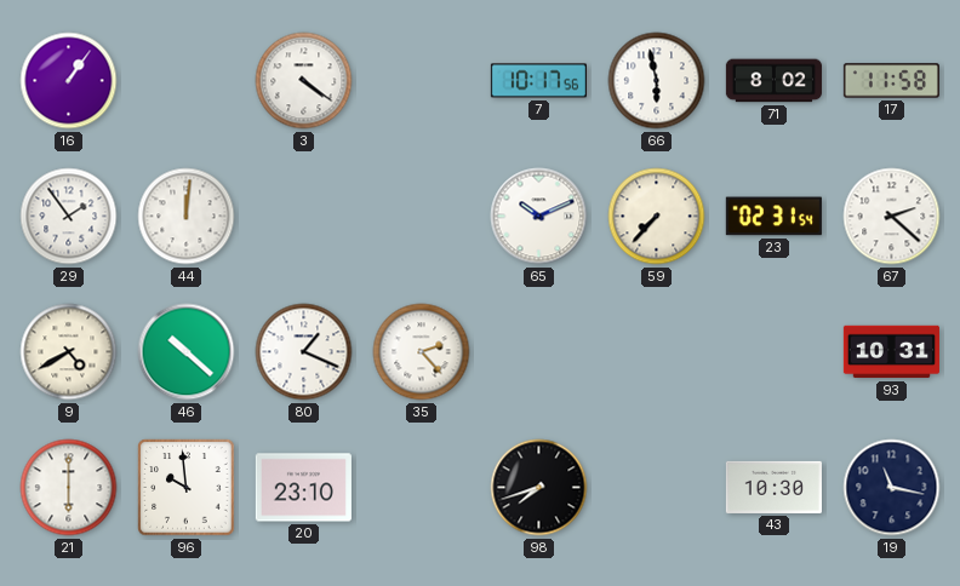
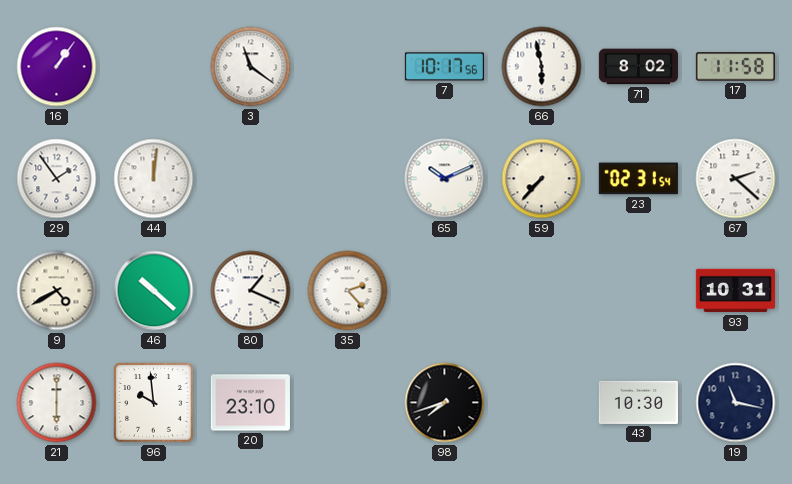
3: 4:21 -> 11:21 (251, 67)
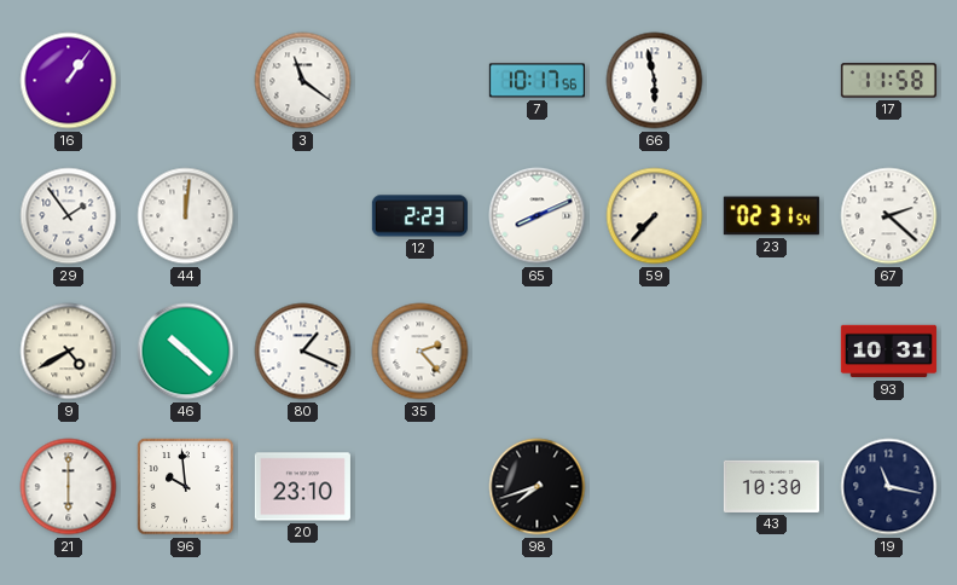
71: 8:02 -> none (638, 67)
12: none -> 2:23 (419, 216)
65: 10:11 -> 8:11 (538, 216)
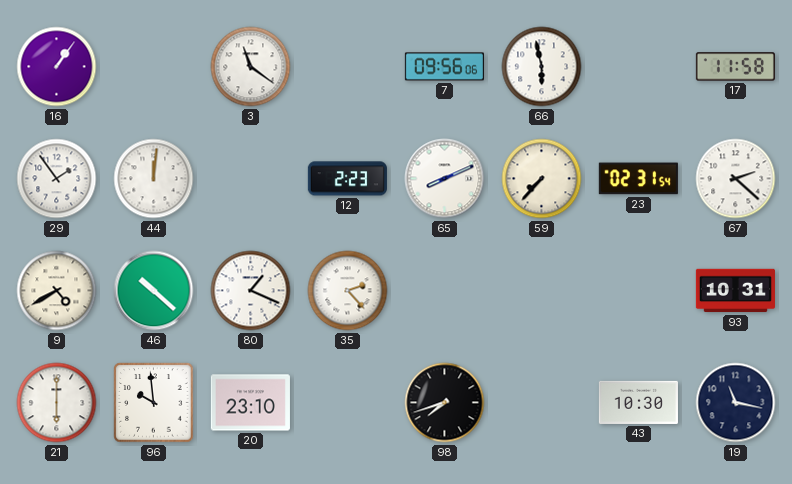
7: 10:17 -> 09:56 (444, 67)
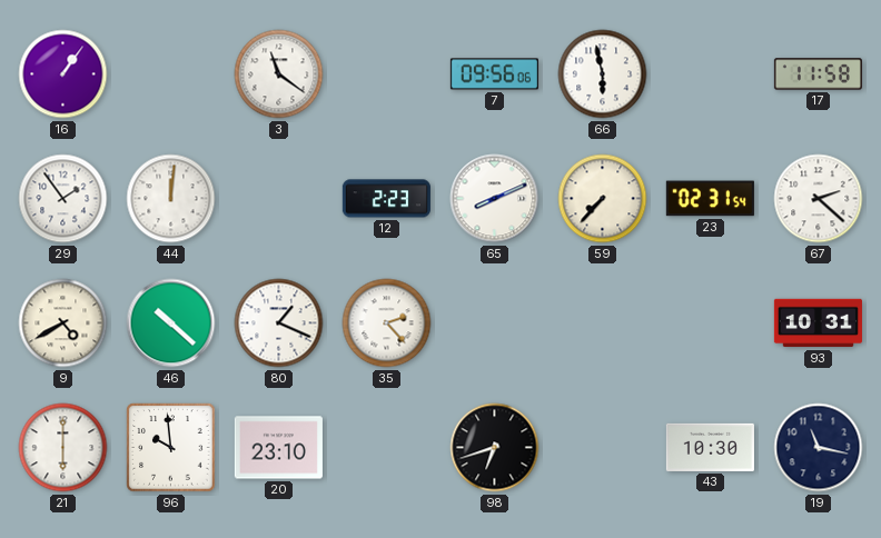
98: 7:42 -> 6:42 (495, 448)
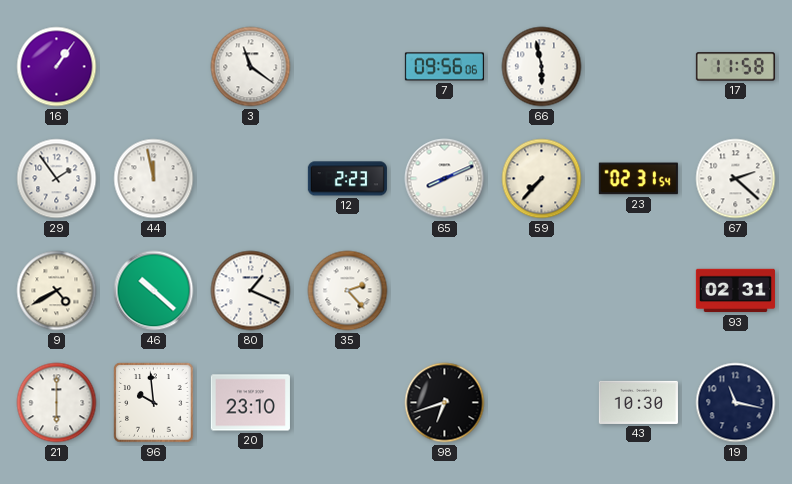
44: 12:01 -> 11:58 (154, 179)
93: 10:31 -> 02:31 (735, 291)
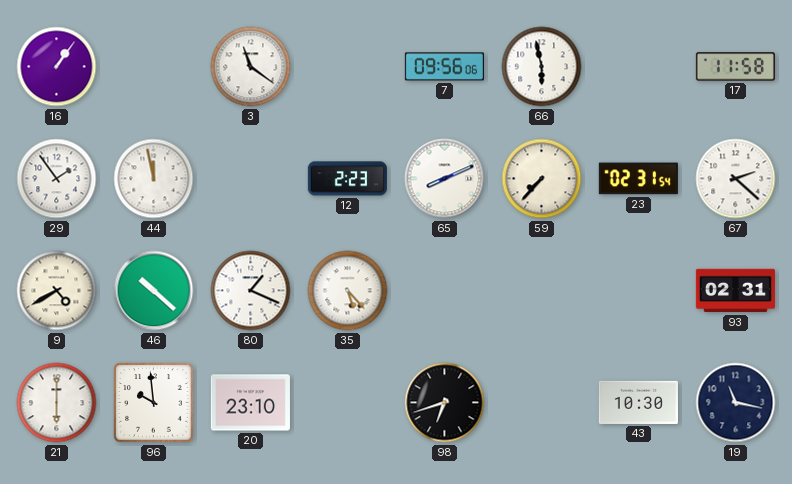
35: 2:23 -> 5:23 (348, 291)
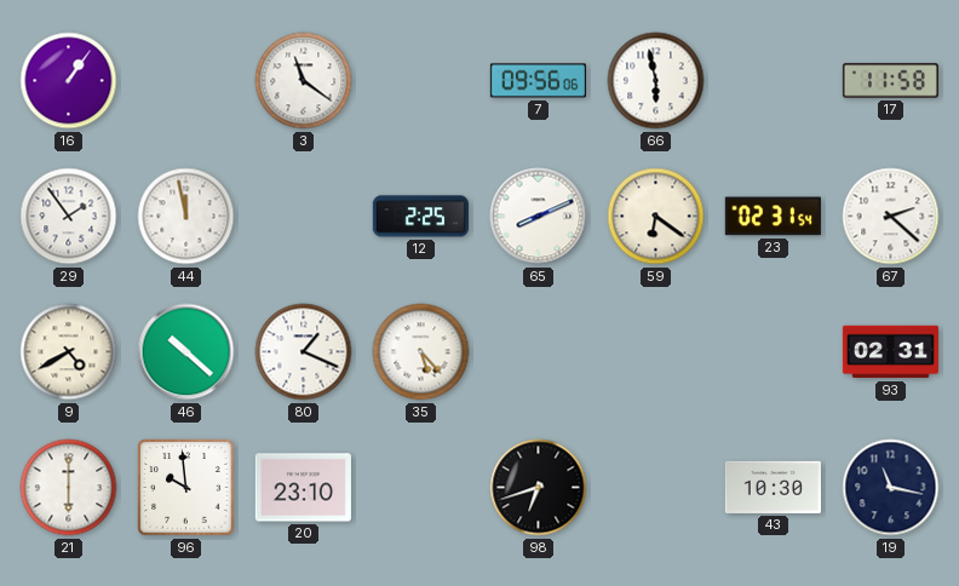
12: 2:23 -> 2:25 (420, 217)
59: 7:37 -> 6:21 (656, 217)
